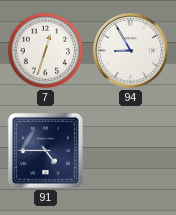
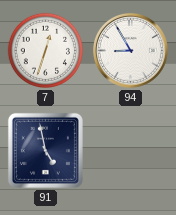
91: 4:45 -> 4:58 (45, 150)
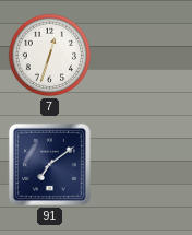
94: 8:55 -> none (130, 50)
91: 4:58 -> 7:09 (49, 164)
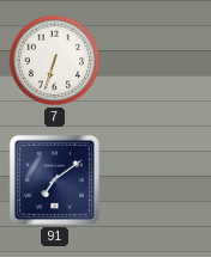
7: 12:33 -> 6:33 (55, 61)
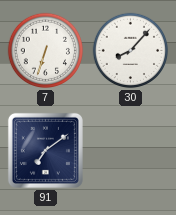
30: none -> 8:07 (131, 51)
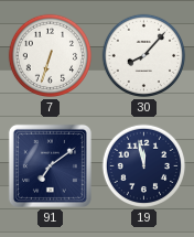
19: none -> 11:58 (144, 166)
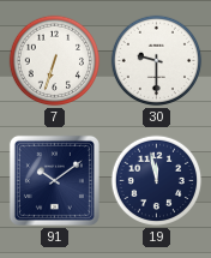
30: 8:07 -> 9:30 (157, 61)
91: 7:09 -> 10:09 (54, 180)
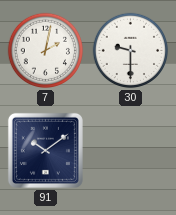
7: 6:33 -> 2:02 (46, 51)
19: 11:58 -> none (157, 181)
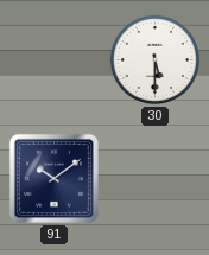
7: 2:02 -> none (46, 51)
30: 9:30 -> 5:30 (156, 60)
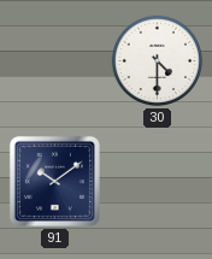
30: 5:30 -> 4:30 (158, 61)
